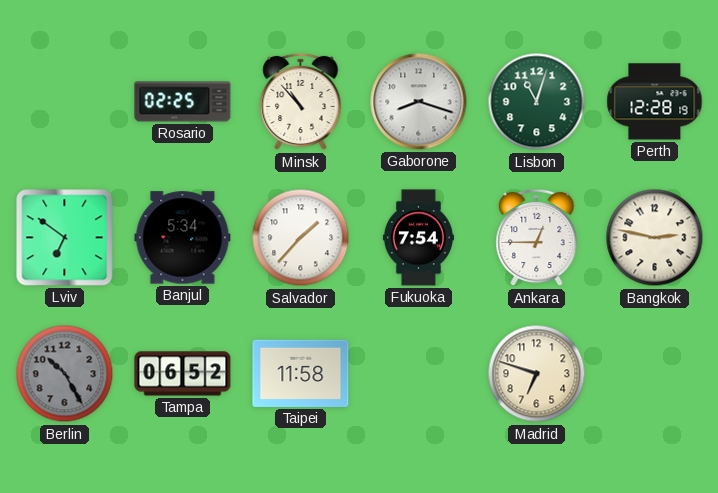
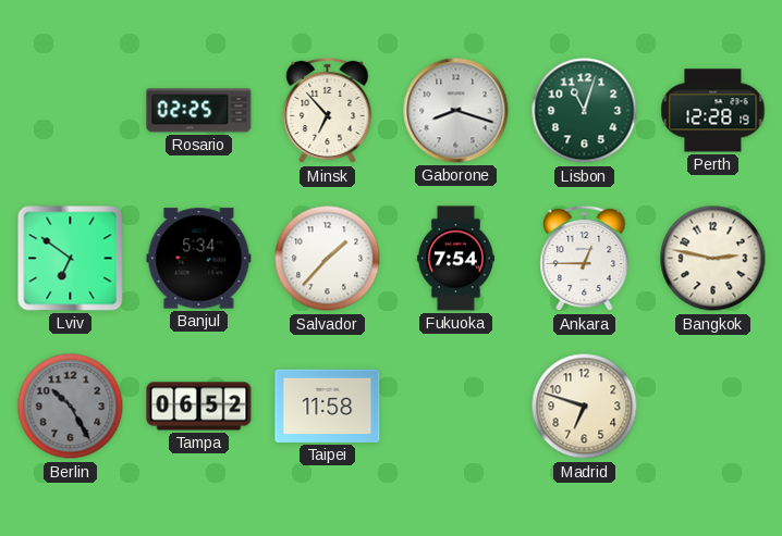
Minsk: 10:53 -> 6:53 (328, 111)
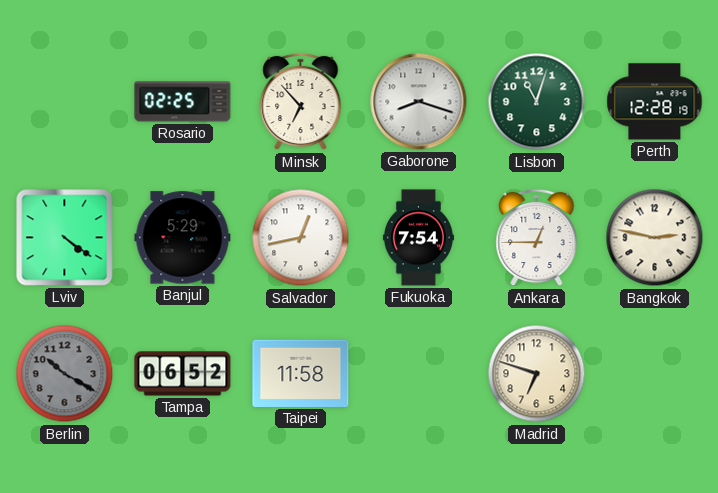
Lviv: 6:51 -> 4:21 (65, 238)
Banjul: 5:34 -> 5:29 (183, 238)
Salvador: 1:37 -> 12:43 (301, 238)
Berlin: 10:25 -> 10:20 (65, 374)
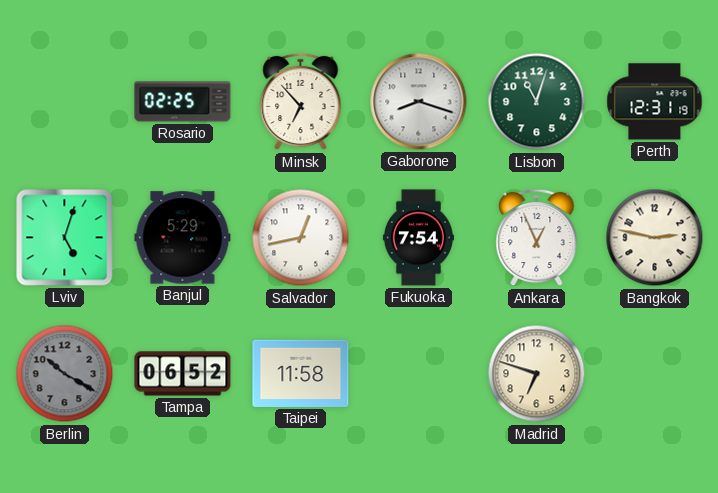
Perth: 12:28 -> 12:31 (655, 102)
Lviv: 4:21 -> 5:03 (65, 238)
Ankara: 12:45 -> 12:56 (537, 238)
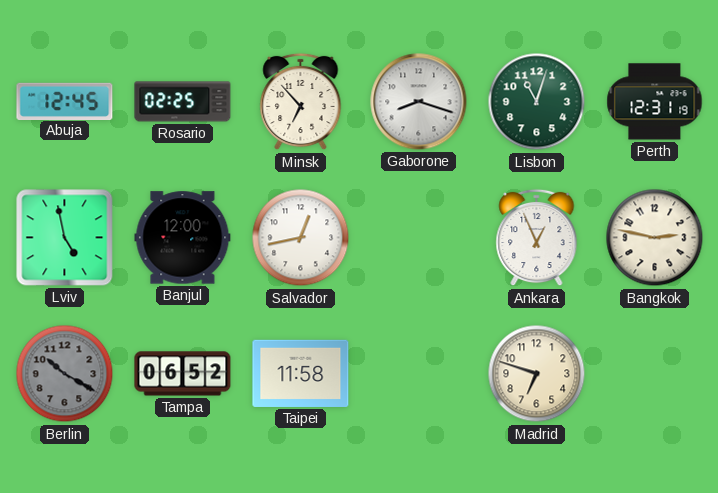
Abuja: none -> 12:45 (65, 101)
Lviv: 5:03 -> 4:58 (65, 238)
Banjul: 5:29 -> 12:00 (183, 238)
Fukuoka: 7:54 -> none (418, 238)
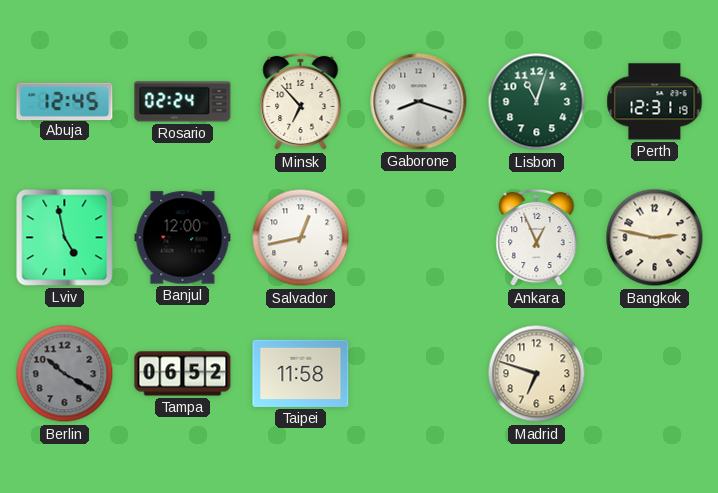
Rosario: 02:25 -> 02:24 (183, 102)
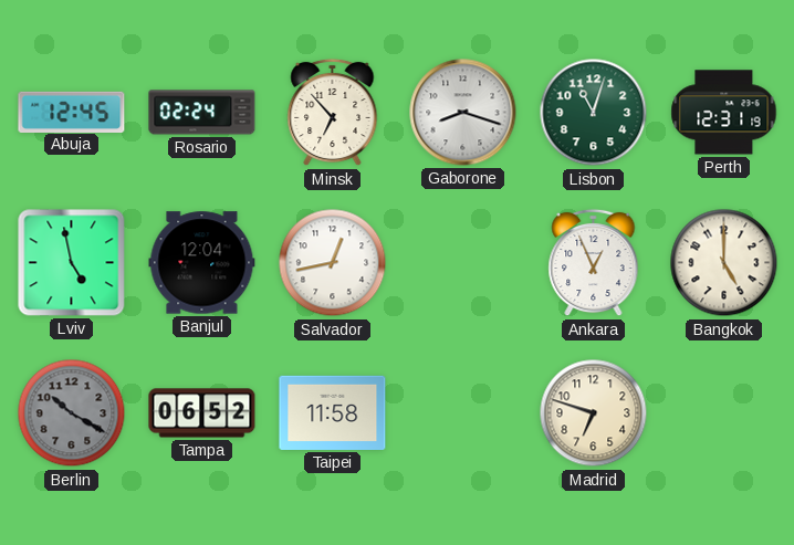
Banjul: 12:00 -> 12:04 (202, 263)
Bangkok: 2:47 -> 5:00 (724, 263)
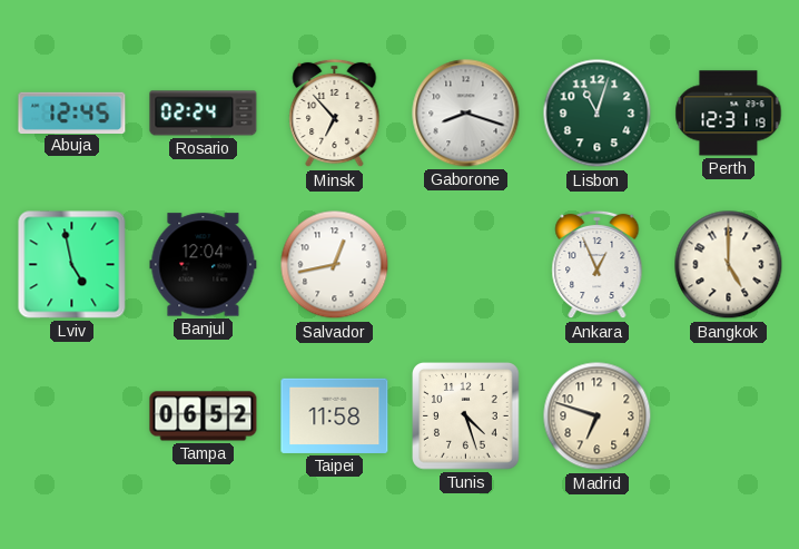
Berlin: 10:20 -> none (72, 413)
Tunis: none -> 4:27 (466, 416)
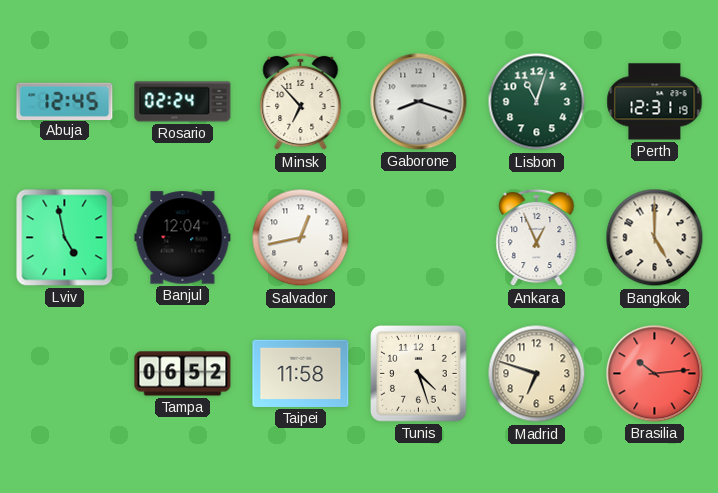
Brasilia: none -> 10:14 (655, 374)
